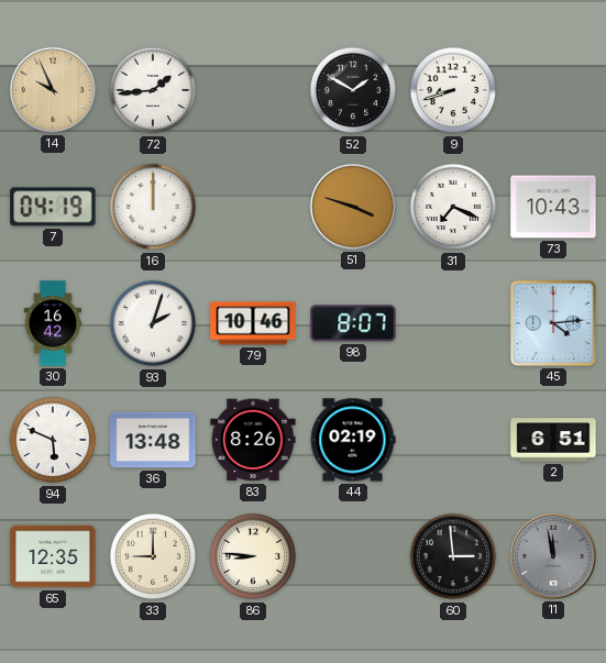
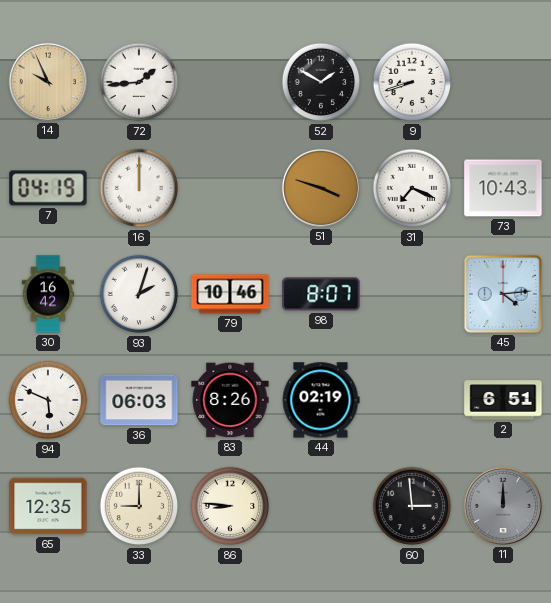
36: 13:48 -> 06:03 (139, 400)
11: 11:58 -> 12:00 (503, 506)
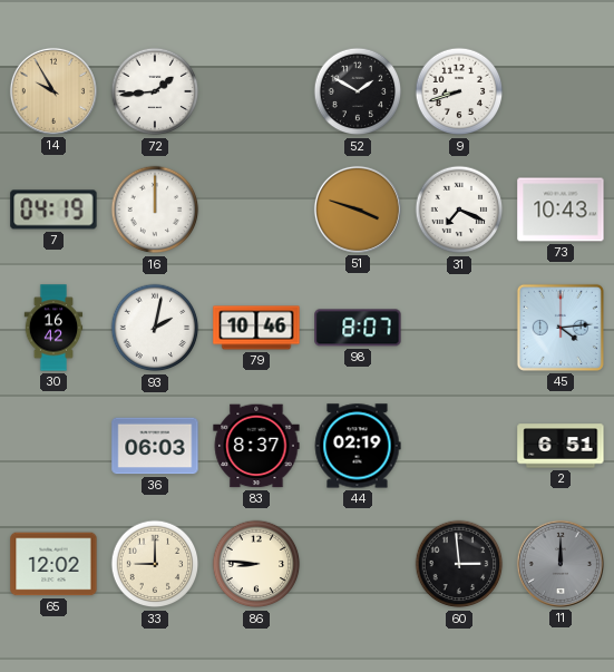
14: 9:56 -> 9:55 (53, 91)
93: 2:03 -> 2:02 (155, 328)
94: 5:49 -> none (48, 400)
83: 8:26 -> 8:37 (256, 446)
65: 12:35 -> 12:02 (53, 564)
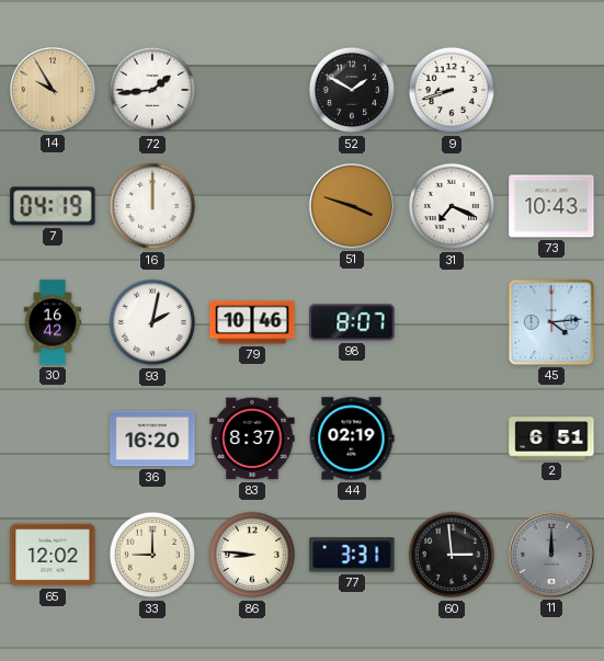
36: 06:03 -> 16:20 (152, 438)
77: none -> 3:31 (352, 555)
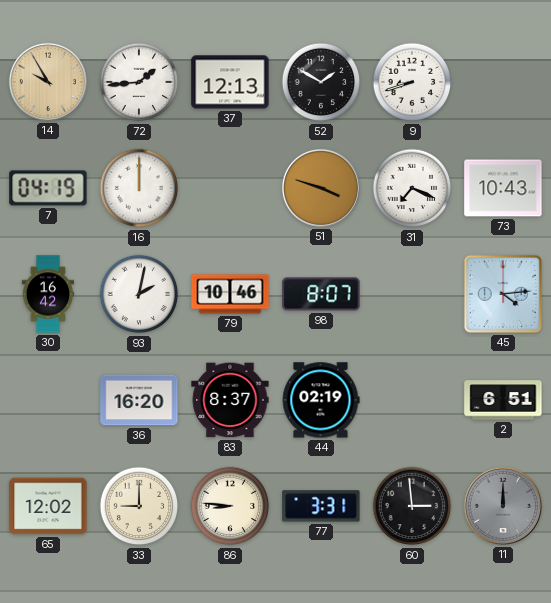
37: none -> 12:13 (230, 82)
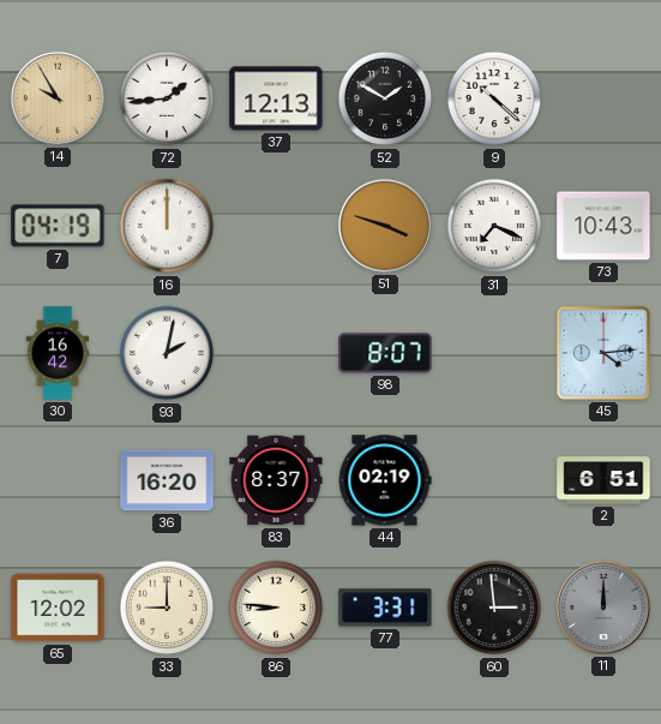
9: 8:42 -> 10:22 (494, 98)
79: 10:46 -> none (230, 294)
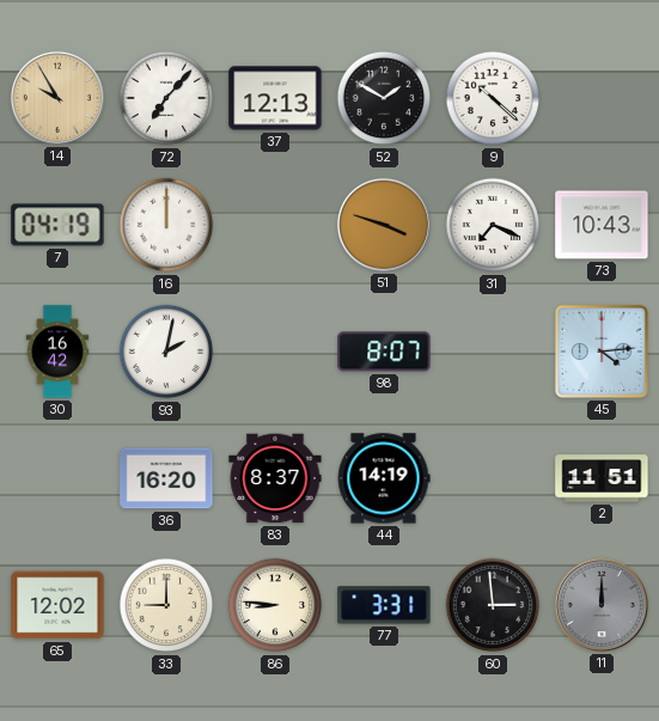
72: 1:44 -> 7:07 (166, 98)
44: 02:19 -> 14:19 (384, 478)
2: 6:51 -> 11:51 (602, 478)
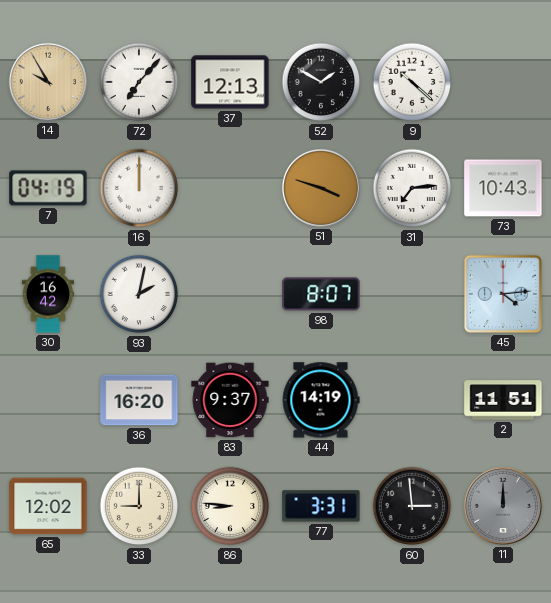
31: 7:19 -> 7:14 (412, 188)
83: 8:37 -> 9:37 (230, 400)
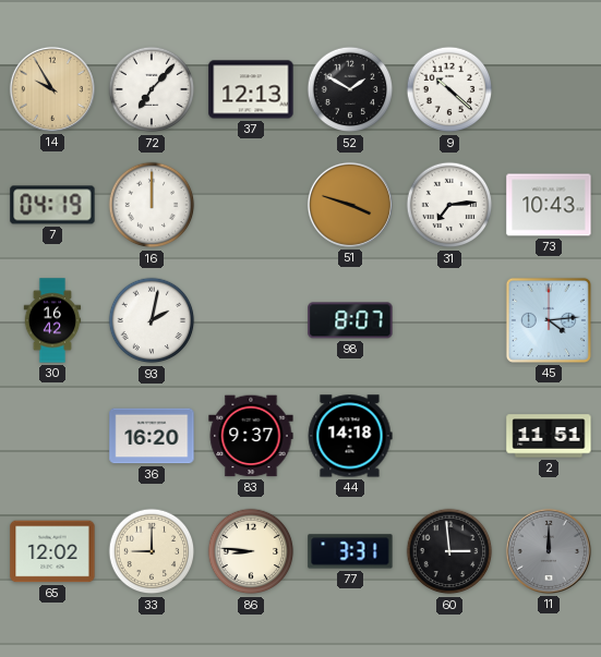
44: 14:19 -> 14:18 (350, 436)
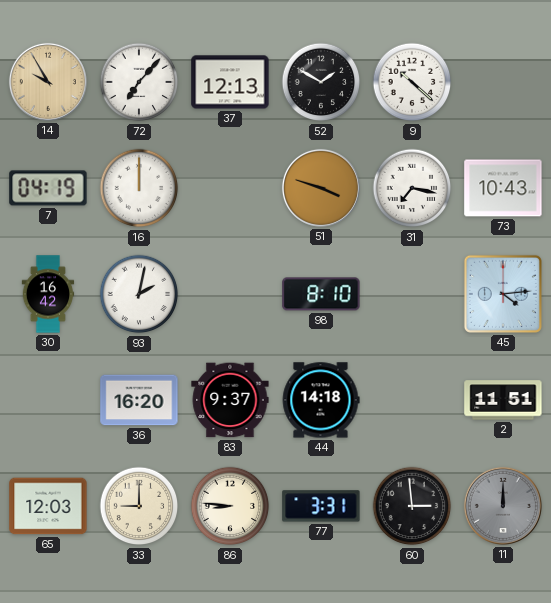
31: 7:14 -> 7:17 (412, 188)
98: 8:07 -> 8:10 (321, 294)
65: 12:02 -> 12:03 (48, 506)
